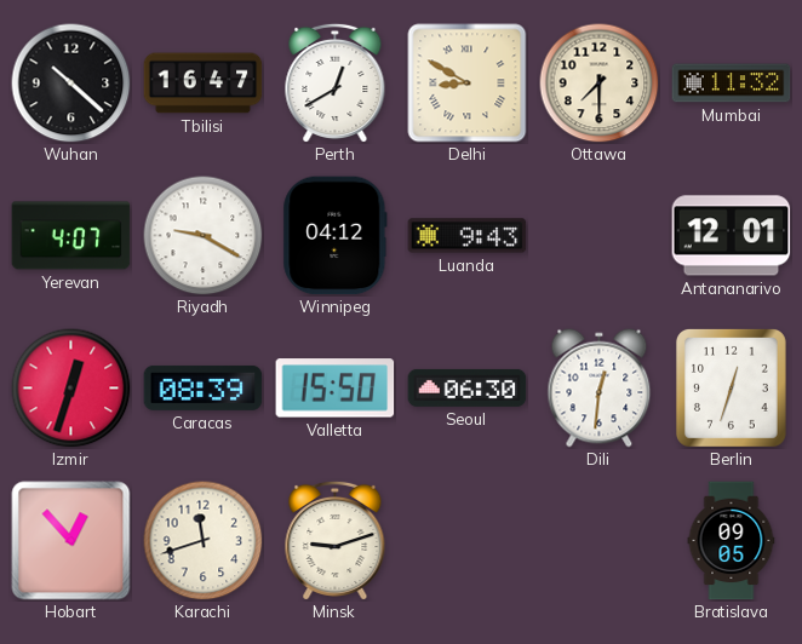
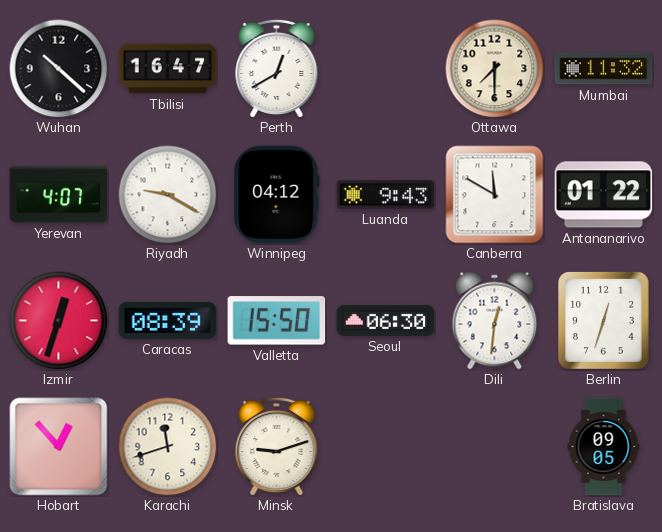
Delhi: 8:50 -> none (468, 84)
Canberra: none -> 11:50 (495, 195)
Antananarivo: 12:01 -> 01:22 (604, 195)
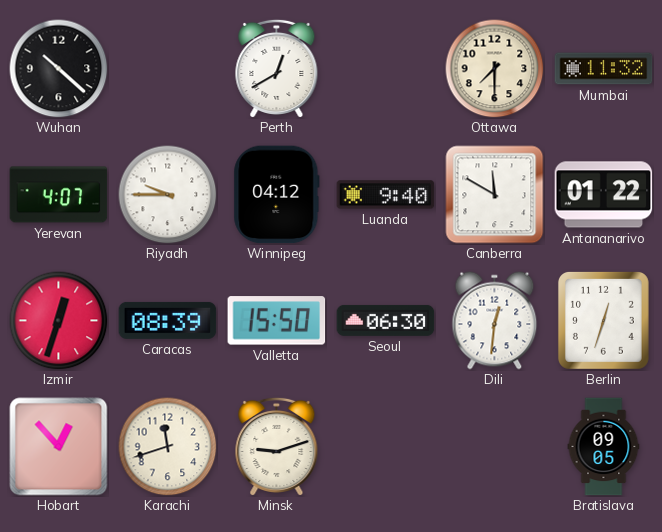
Tbilisi: 16:47 -> none (168, 69)
Riyadh: 9:20 -> 9:45 (168, 195)
Luanda: 9:43 -> 9:40 (386, 195)
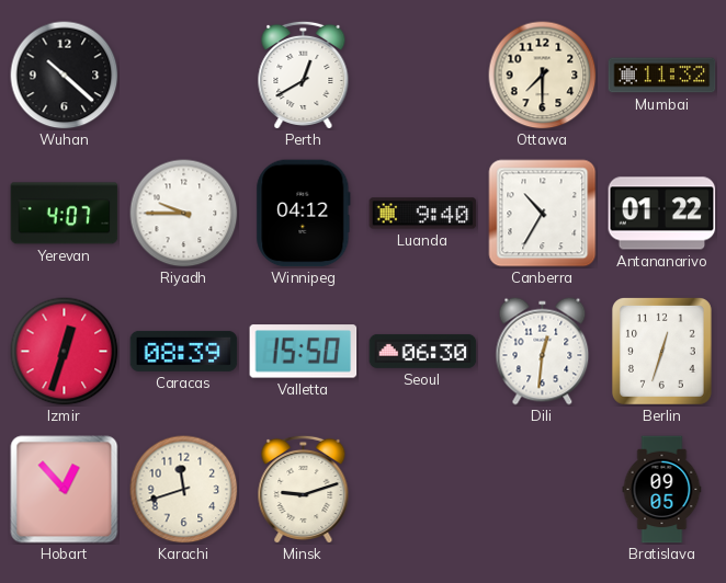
Canberra: 11:50 -> 10:35 (543, 214)
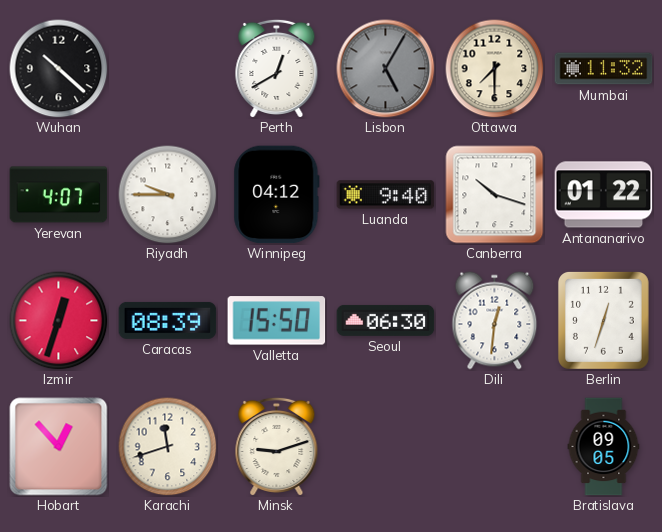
Lisbon: none -> 5:05 (386, 69)
Canberra: 10:35 -> 10:18 (495, 195)
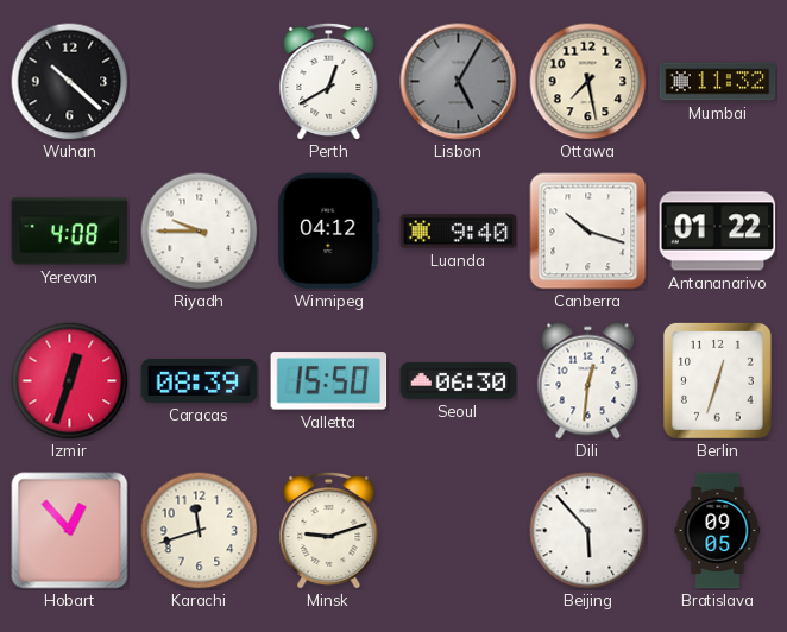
Ottawa: 7:30 -> 7:28 (588, 82)
Yerevan: 4:07 -> 4:08 (70, 232)
Beijing: none -> 5:53 (588, 531)
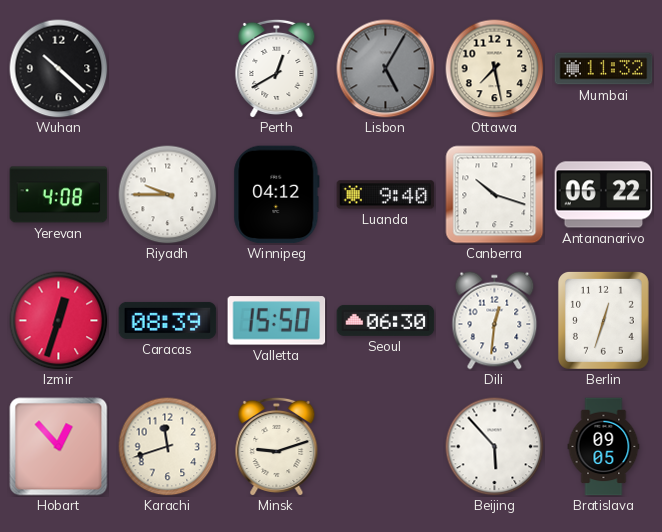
Antananarivo: 01:22 -> 06:22 (604, 195)
